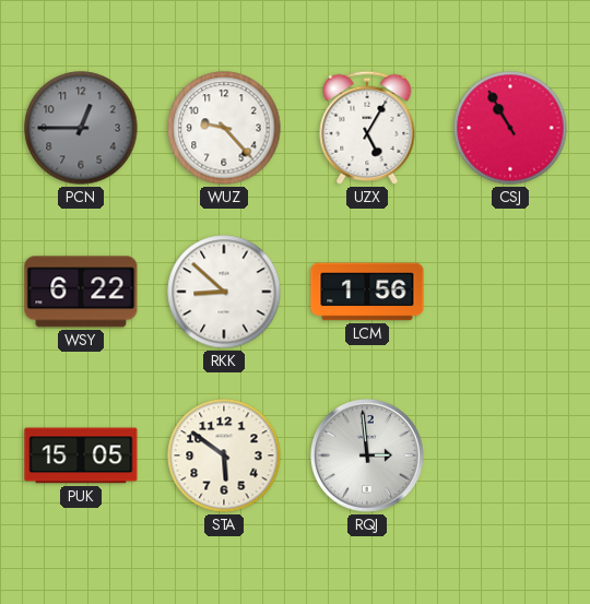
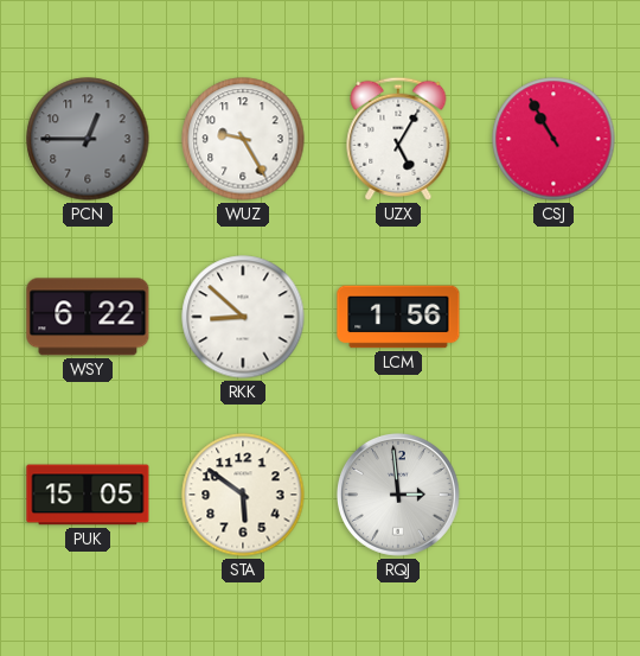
WUZ: 9:23 -> 9:25 (243, 139)
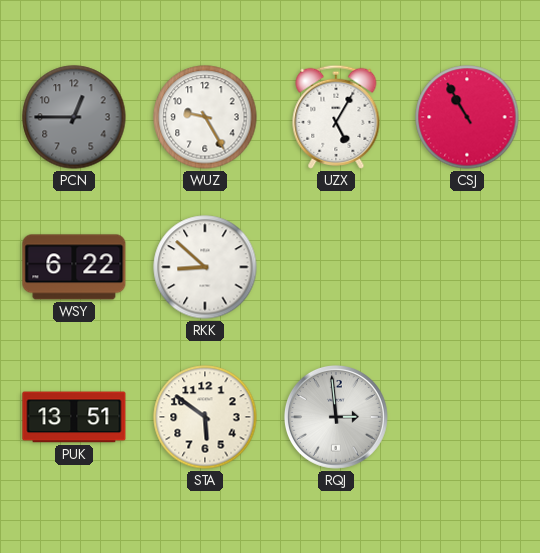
LCM: 1:56 -> none (398, 317)
PUK: 15:05 -> 13:51 (74, 417)
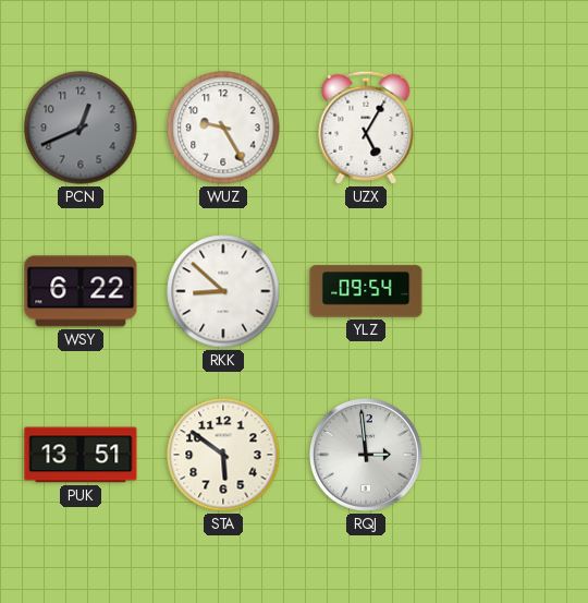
PCN: 12:45 -> 12:41 (81, 128)
CSJ: 10:55 -> none (467, 117)
YLZ: none -> 09:54 (366, 291)
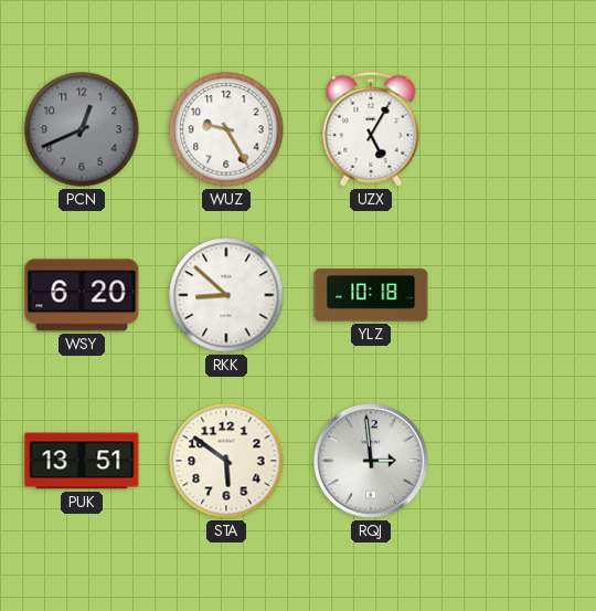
WSY: 6:22 -> 6:20 (82, 295)
YLZ: 09:54 -> 10:18 (371, 295)
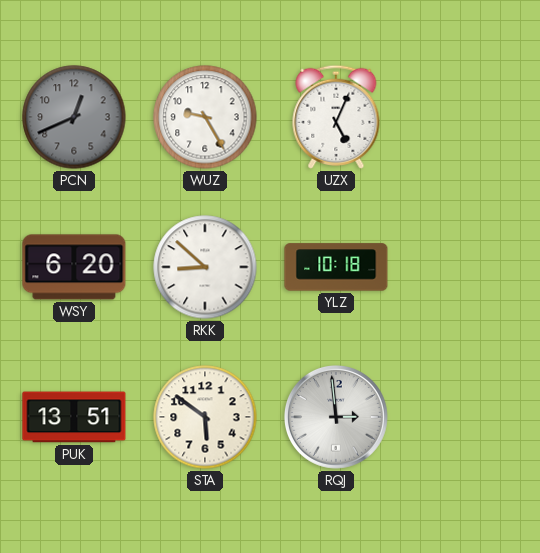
UZX: 5:05 -> 5:04 (336, 117)
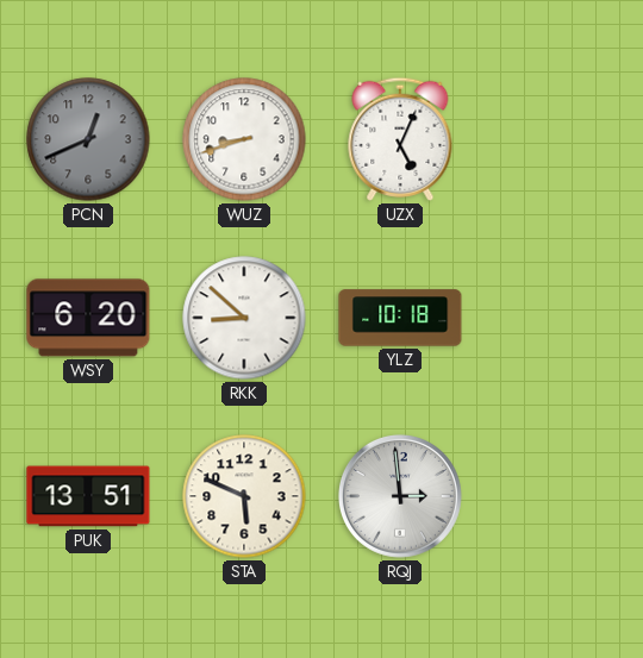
WUZ: 9:25 -> 8:42 (244, 139)
STA: 5:51 -> 5:49 (244, 496)
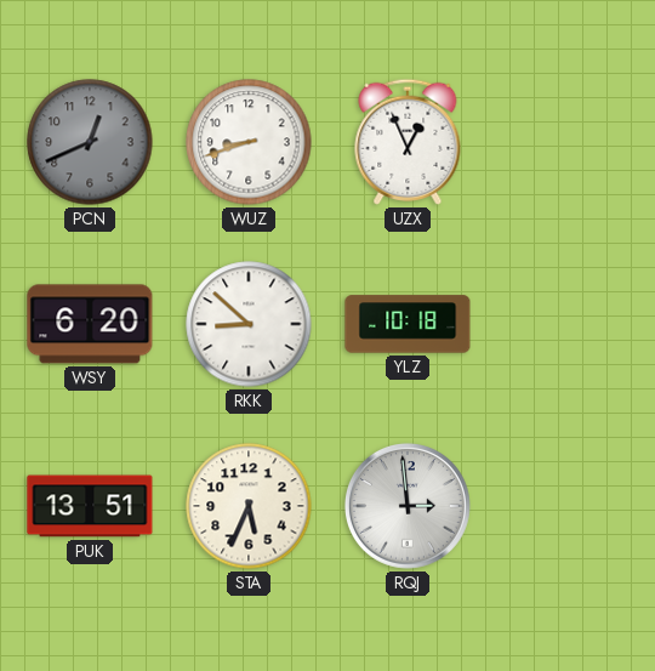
UZX: 5:04 -> 12:56 (408, 142)
STA: 5:49 -> 5:34 (249, 506)
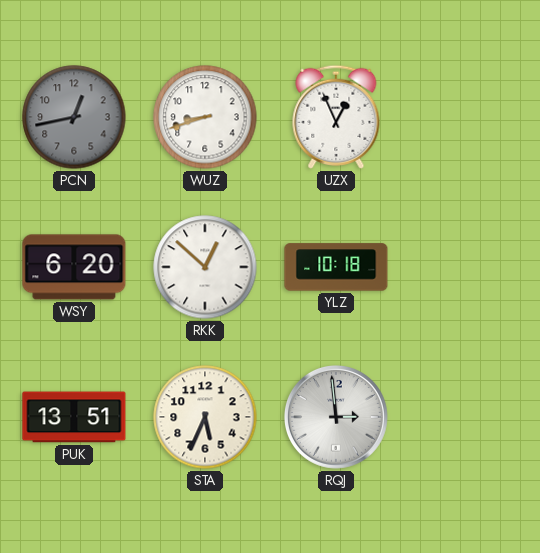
PCN: 12:41 -> 12:43 (74, 117)
RKK: 8:52 -> 12:52 (205, 267)
